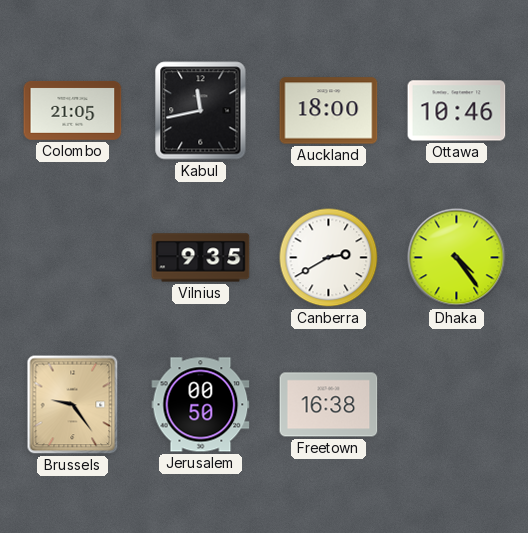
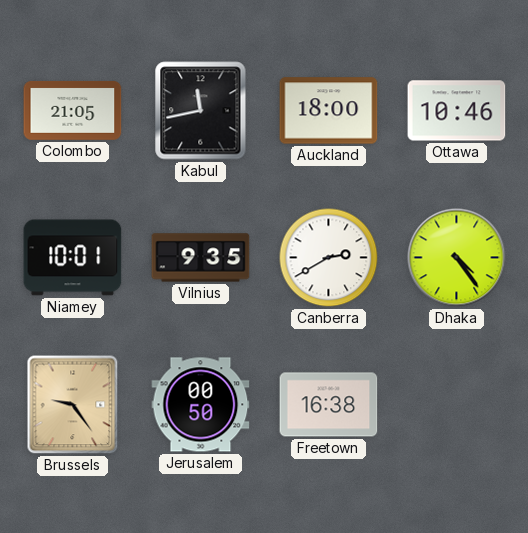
Niamey: none -> 10:01 (73, 258)
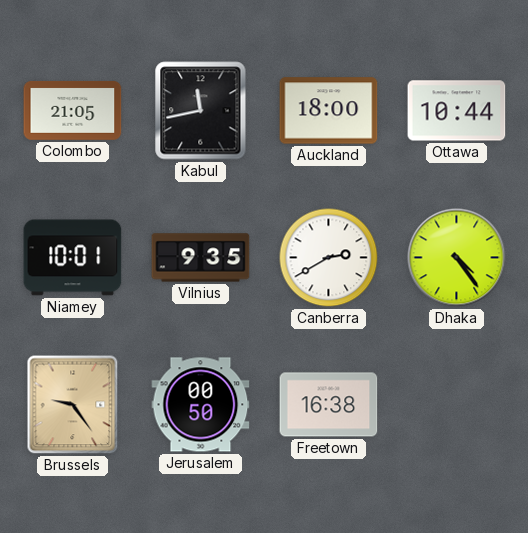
Ottawa: 10:46 -> 10:44 (457, 111)
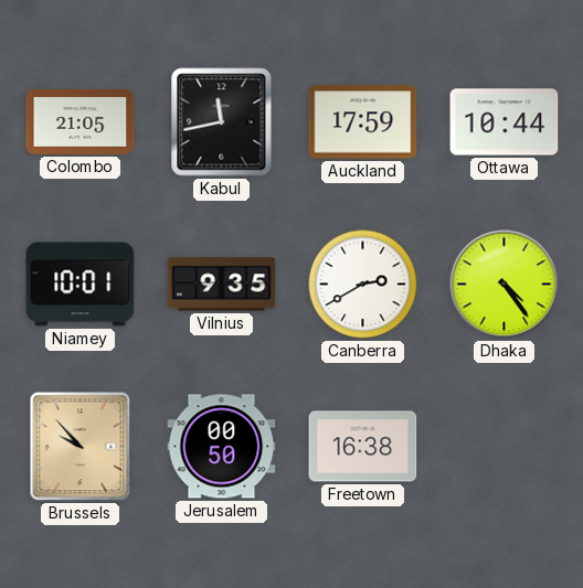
Auckland: 18:00 -> 17:59 (363, 122)
Brussels: 9:24 -> 9:53 (81, 447)
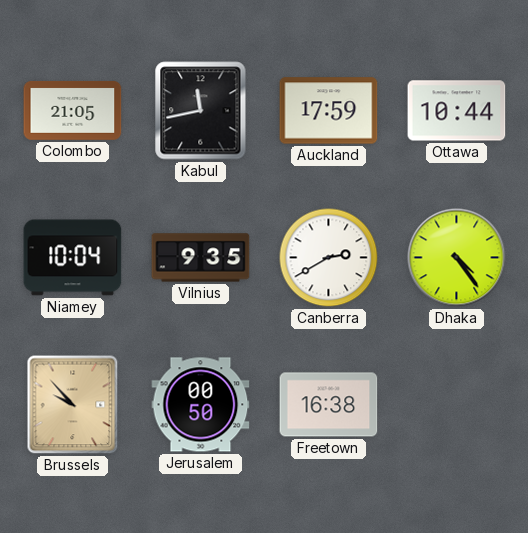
Niamey: 10:01 -> 10:04 (73, 258)
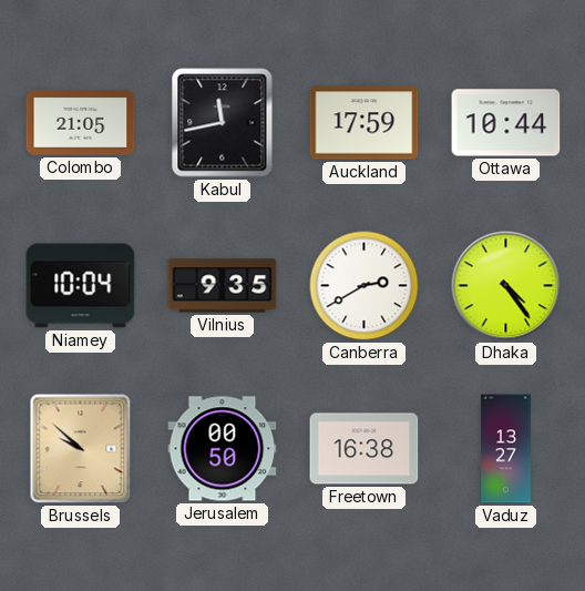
Brussels: 9:53 -> 9:52 (81, 449)
Vaduz: none -> 13:27 (506, 449)
